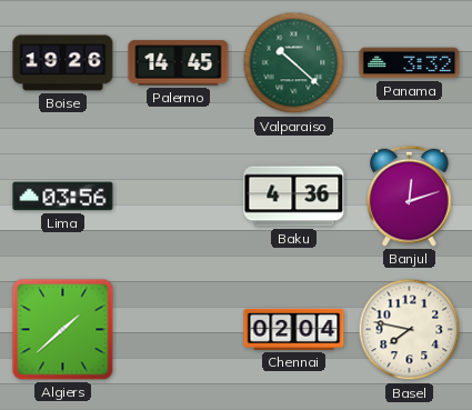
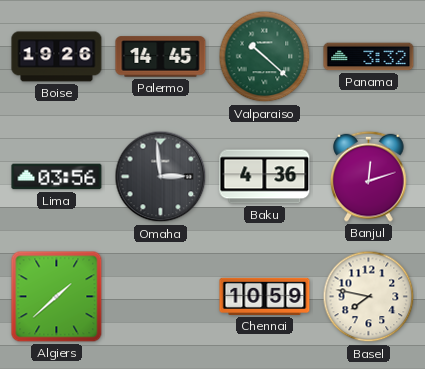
Omaha: none -> 2:59 (161, 177)
Chennai: 02:04 -> 10:59 (265, 296)
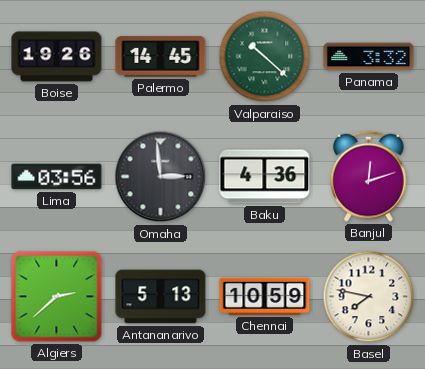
Algiers: 1:38 -> 2:38 (57, 297)
Antananarivo: none -> 5:13 (161, 297)
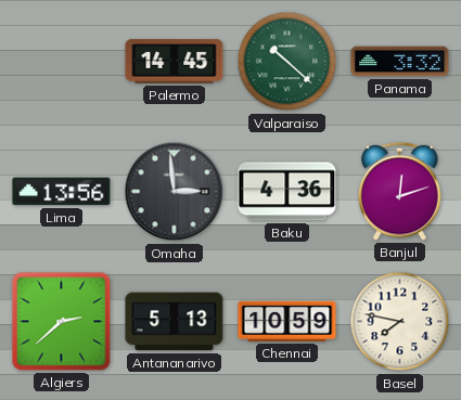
Boise: 19:26 -> none (57, 57)
Lima: 03:56 -> 13:56 (62, 192)
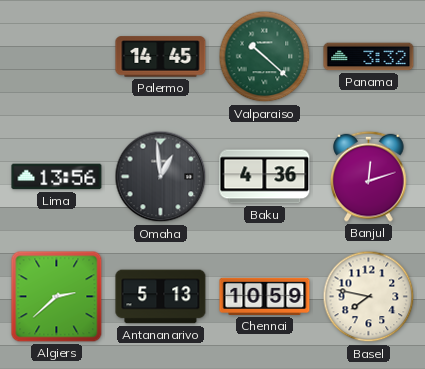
Omaha: 2:59 -> 12:59 (161, 177)
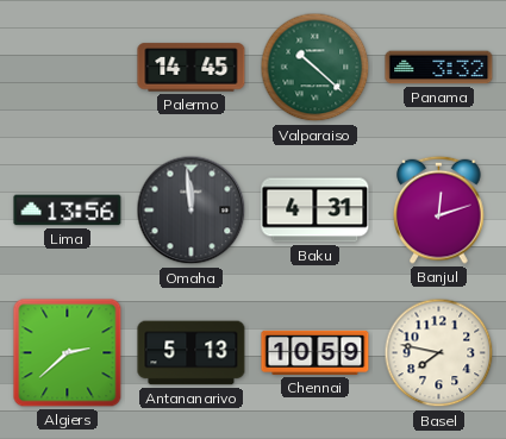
Omaha: 12:59 -> 11:59 (192, 211)
Baku: 4:36 -> 4:31 (316, 211)
